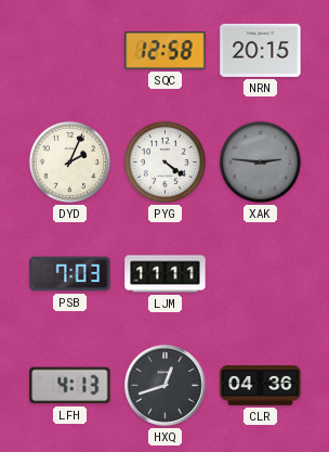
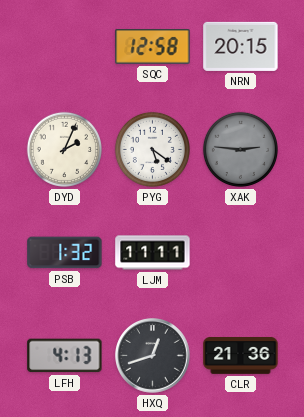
PYG: 4:21 -> 5:21 (152, 149)
PSB: 7:03 -> 1:32 (65, 253)
CLR: 04:36 -> 21:36 (241, 356)
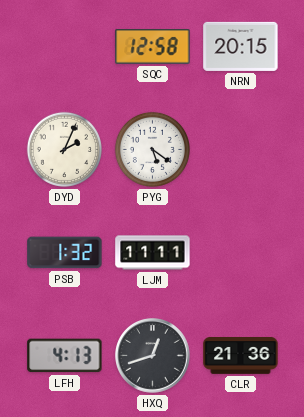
XAK: 2:46 -> none (240, 149)
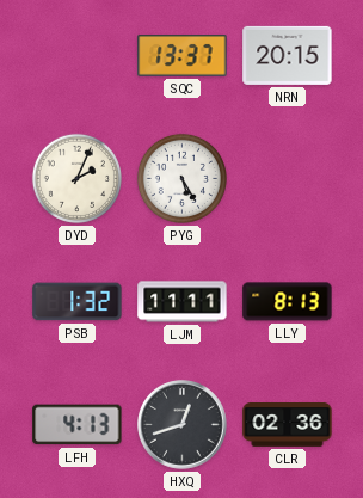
SQC: 12:58 -> 13:37 (183, 56)
PYG: 5:21 -> 5:25 (181, 178)
LLY: none -> 8:13 (288, 302)
CLR: 21:36 -> 02:36 (288, 425)
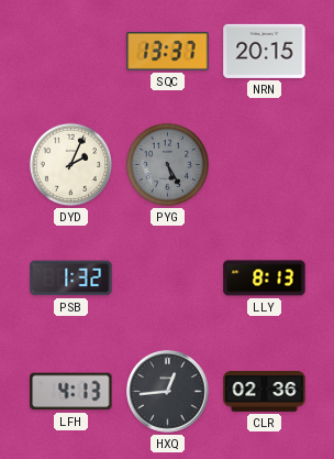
PYG dial: white -> grey (167, 164)
LJM: 11:11 -> none (183, 302)
HXQ: 12:42 -> 12:44 (168, 392)
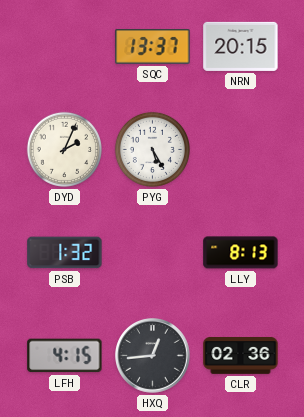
PYG dial: grey -> white (152, 149)
LFH: 4:13 -> 4:15 (65, 356)
